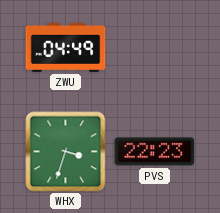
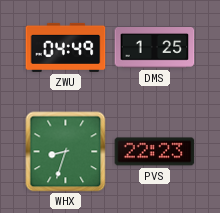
DMS: none -> 1:25 (155, 48)
WHX: 3:33 -> 8:33 (66, 152)
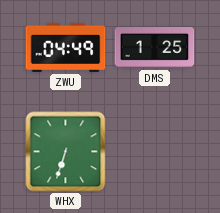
WHX: 8:33 -> 6:33 (66, 152)
PVS: 22:23 -> none (155, 152)
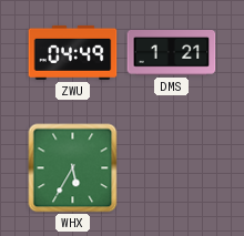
DMS: 1:25 -> 1:21 (172, 53)
WHX: 6:33 -> 5:35 (73, 168)
